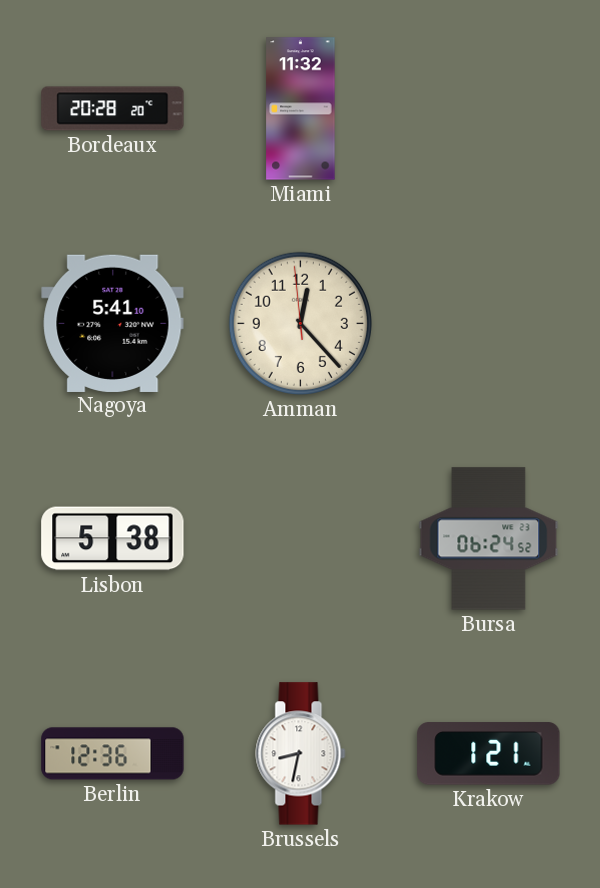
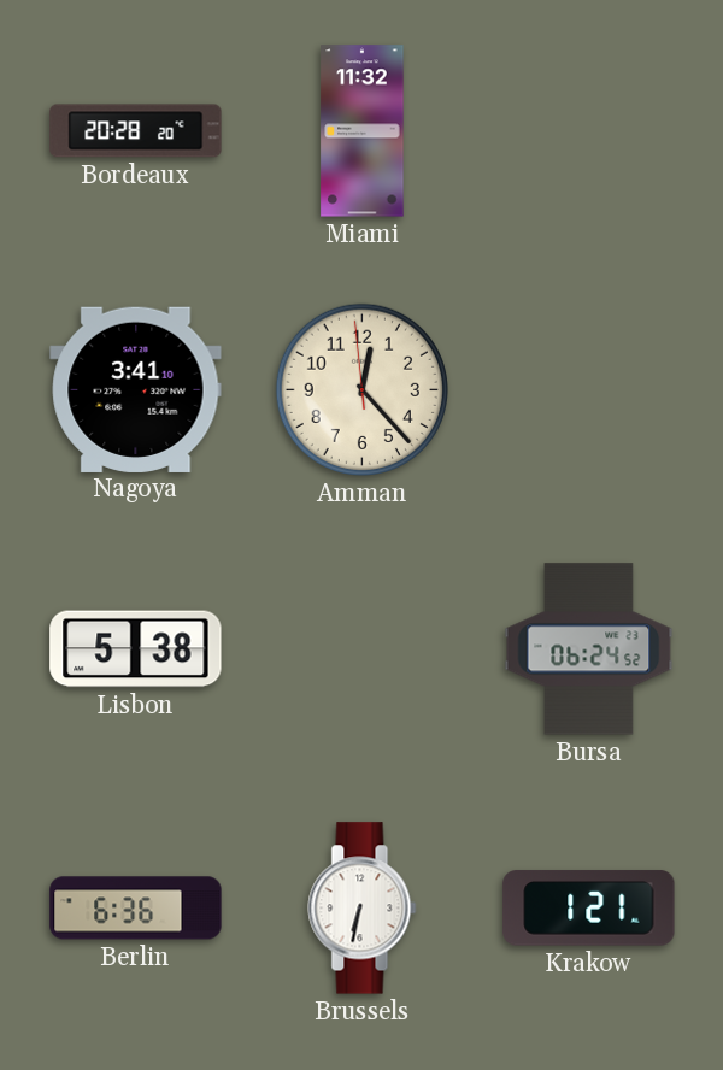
Nagoya: 5:41 -> 3:41 (136, 389)
Berlin: 12:36 -> 6:36 (136, 909)
Brussels: 8:32 -> 6:32 (363, 909)
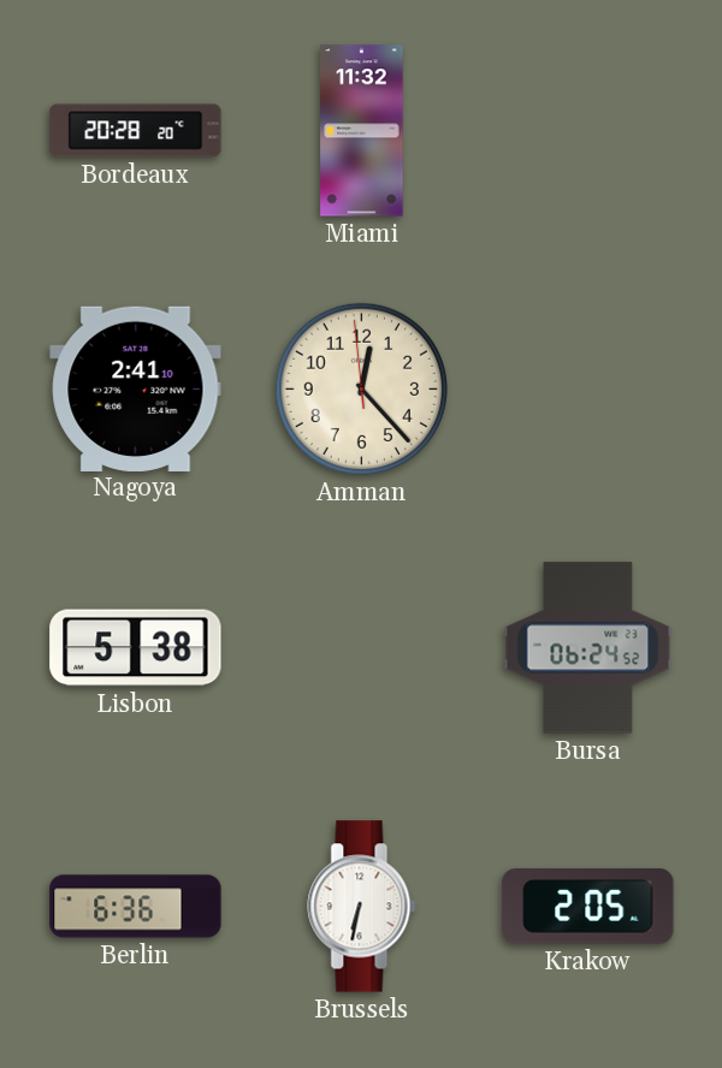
Nagoya: 3:41 -> 2:41 (136, 388)
Krakow: 1:21 -> 2:05 (588, 907)
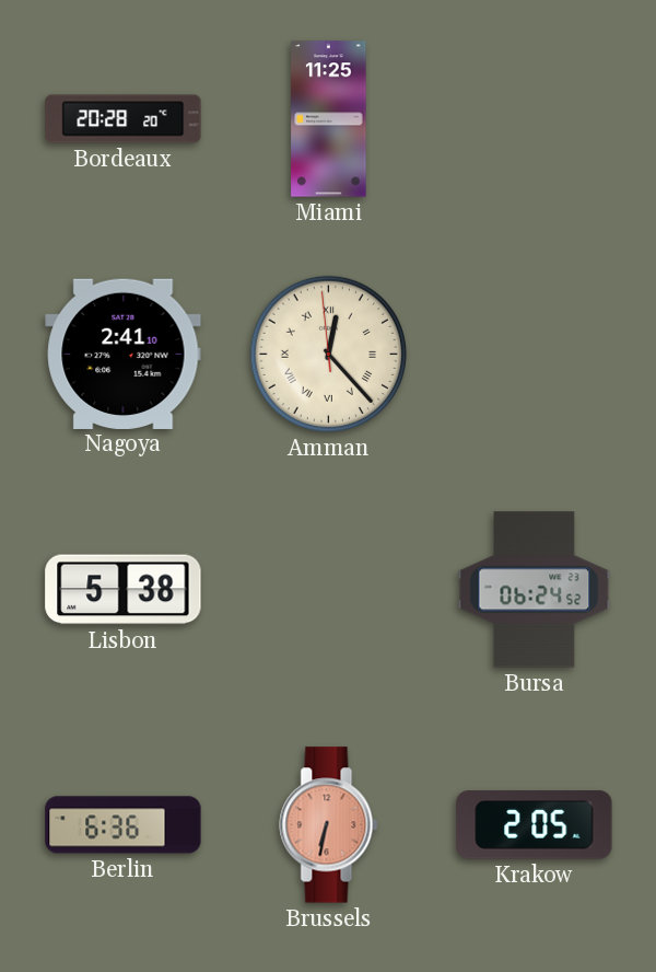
Miami: 11:32 -> 11:25 (329, 119)
Amman numerals: Arabic -> Roman (328, 354)
Brussels dial: white -> salmon (329, 825)
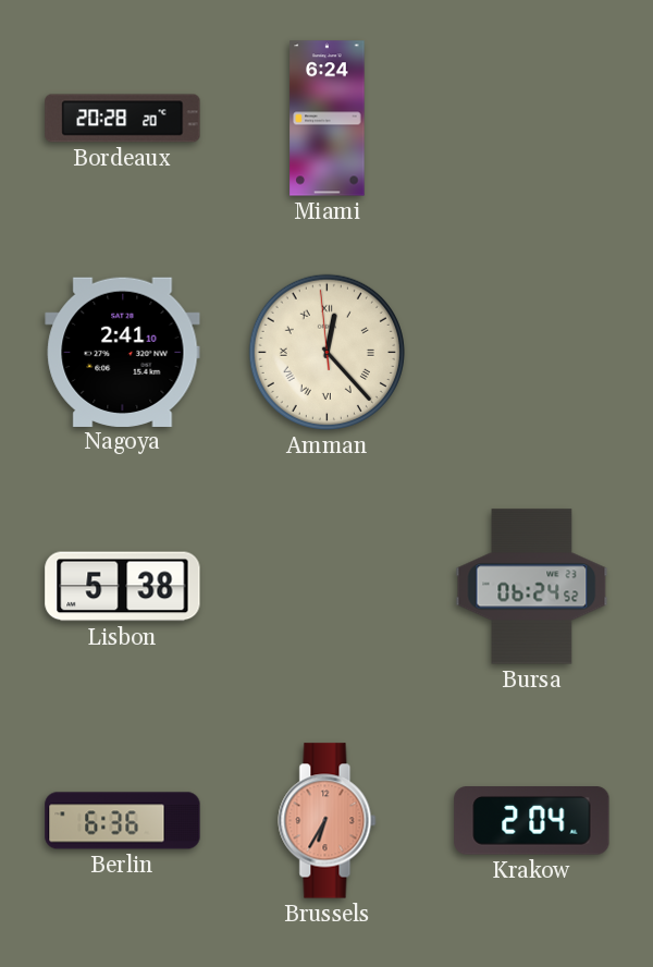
Miami: 11:25 -> 6:24 (328, 119)
Brussels: 6:32 -> 6:35 (328, 821)
Krakow: 2:05 -> 2:04 (532, 821)
